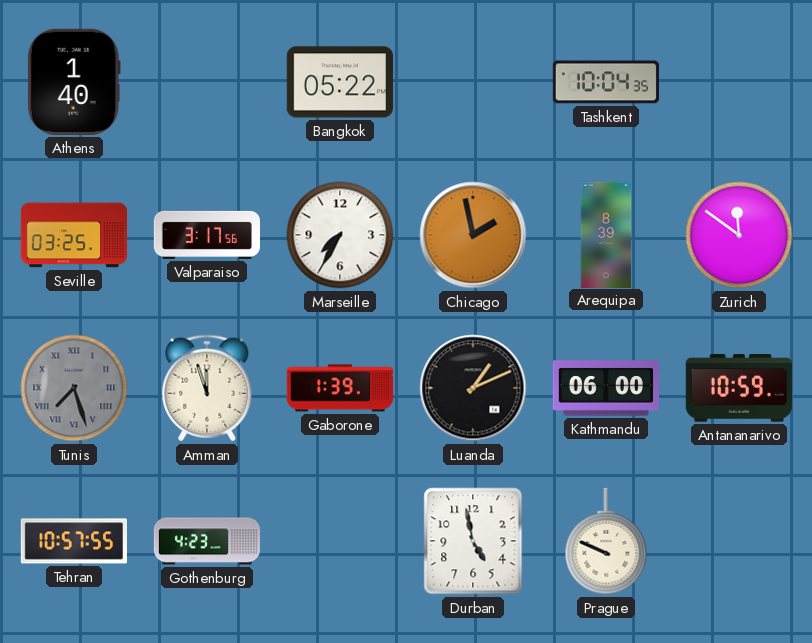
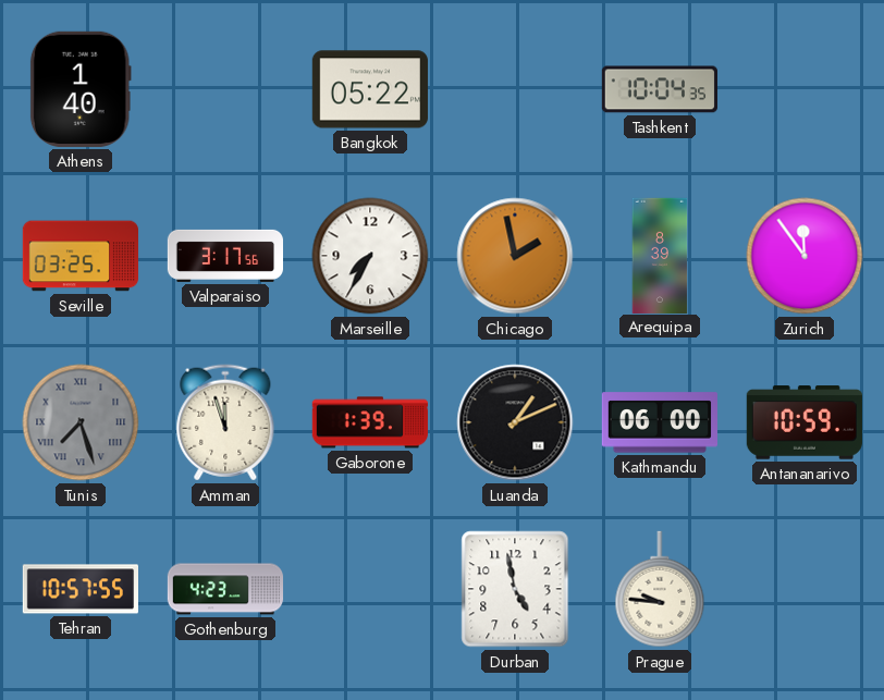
Zurich: 11:51 -> 11:54 (805, 256)
Prague: 9:49 -> 9:46 (660, 589)
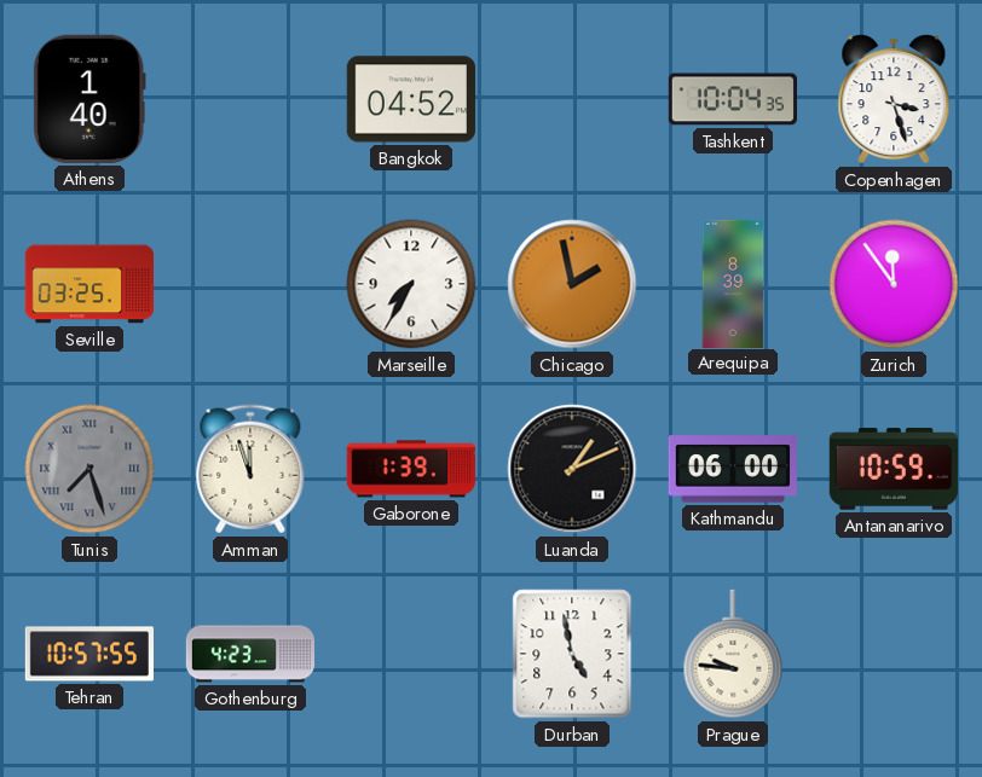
Bangkok: 05:22 -> 04:52 (411, 99)
Copenhagen: none -> 3:27 (894, 99)
Valparaiso: 3:17 -> none (224, 256)
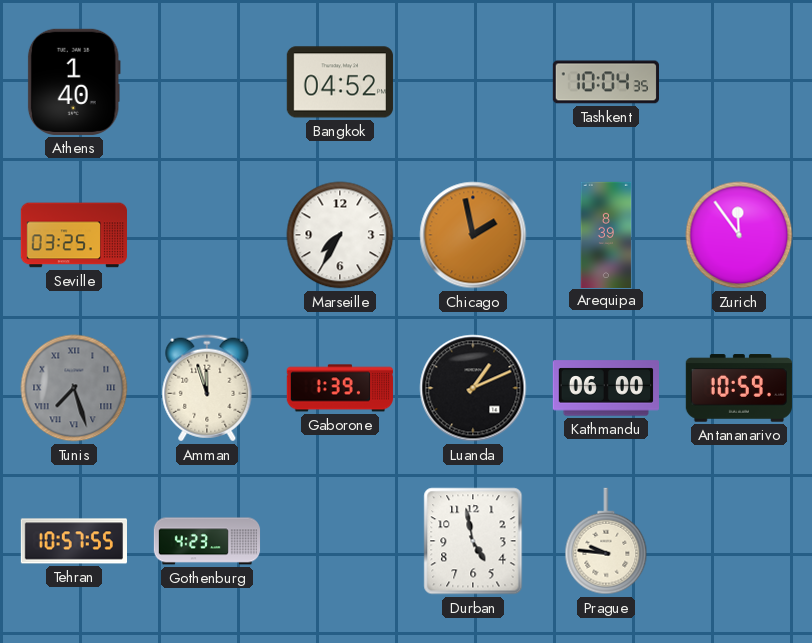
Copenhagen: 3:27 -> none (894, 99)
